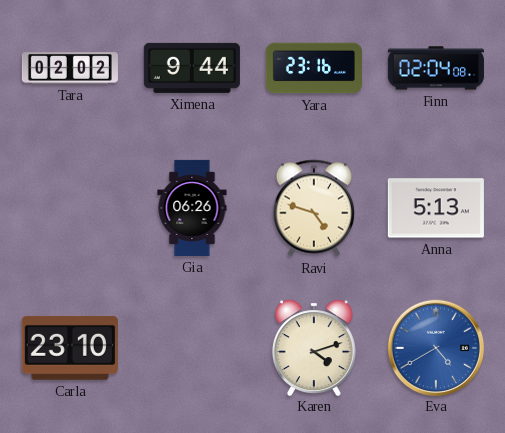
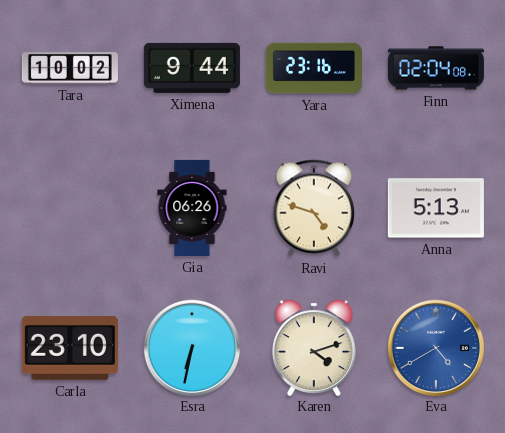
Tara: 02:02 -> 10:02 (70, 68)
Esra: none -> 6:32 (191, 347)
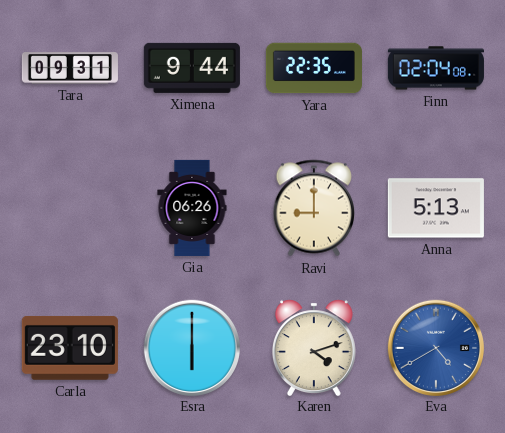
Tara: 10:02 -> 09:31 (70, 68)
Yara: 23:16 -> 22:35 (314, 68)
Ravi: 4:48 -> 9:00 (313, 208)
Esra: 6:32 -> 6:00 (191, 347)
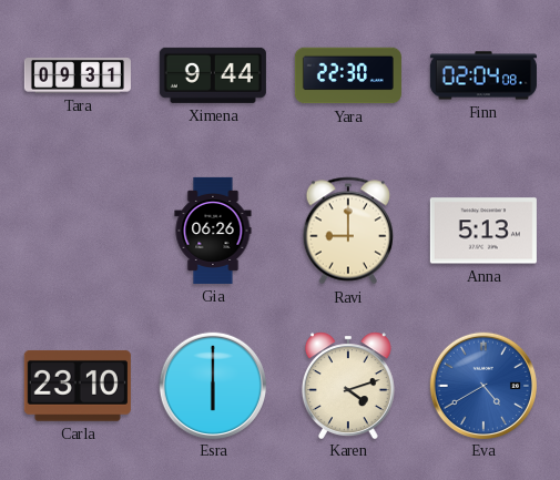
Yara: 22:35 -> 22:30 (348, 75)
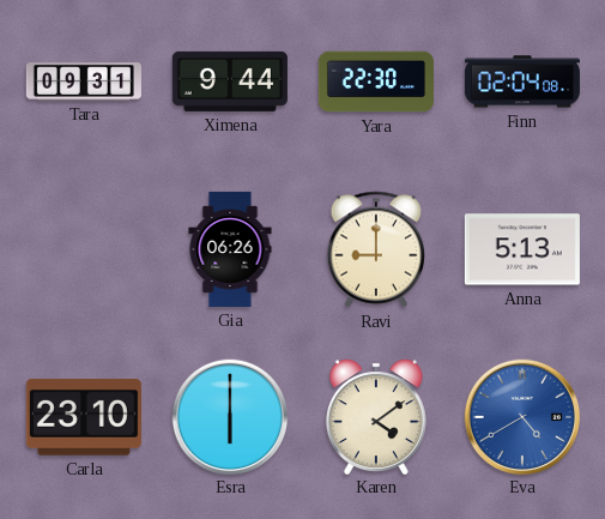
Karen: 4:12 -> 4:09 (376, 416)
